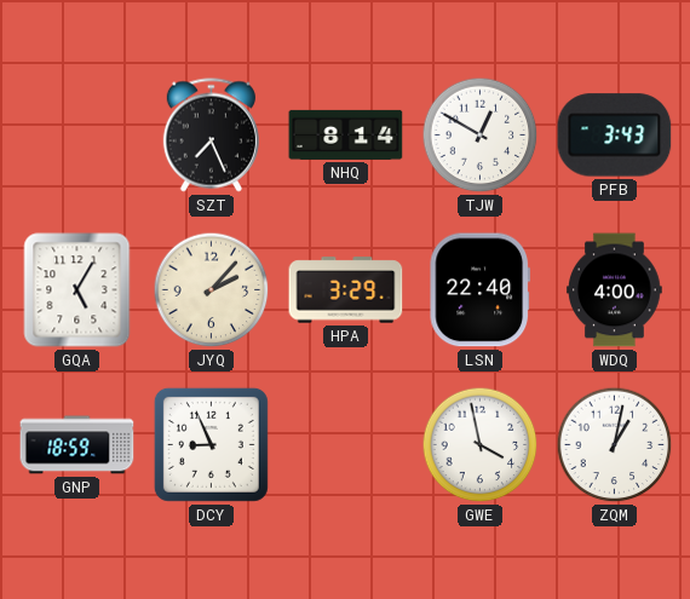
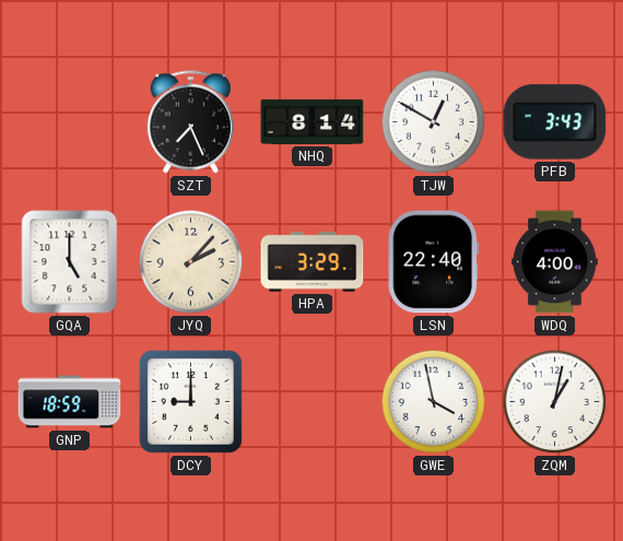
GQA: 5:05 -> 5:00 (70, 262)
DCY: 8:56 -> 9:00 (190, 401)
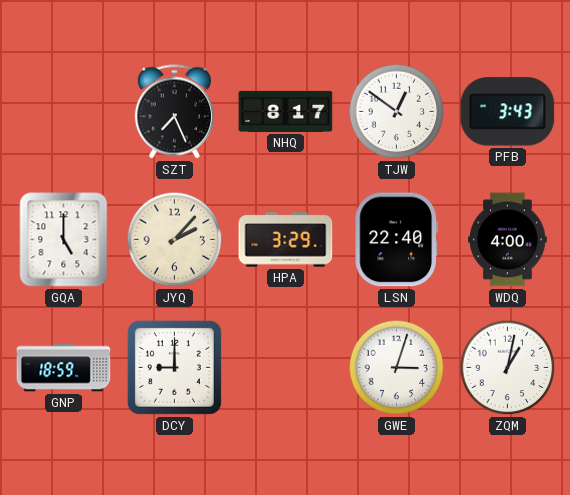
NHQ: 8:14 -> 8:17 (286, 111)
TJW: 12:50 -> 12:51 (397, 112)
GWE: 3:58 -> 3:03 (397, 368)
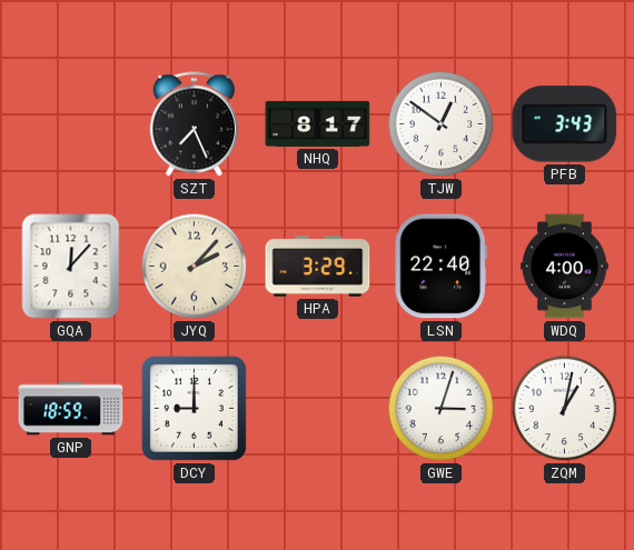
GQA: 5:00 -> 12:07 (71, 267)
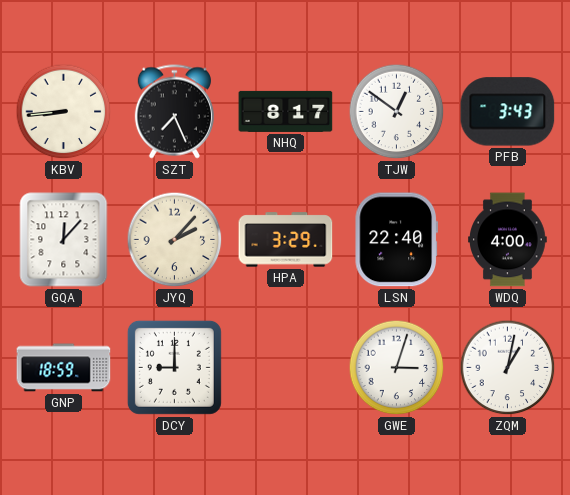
KBV: none -> 8:44 (64, 112)
